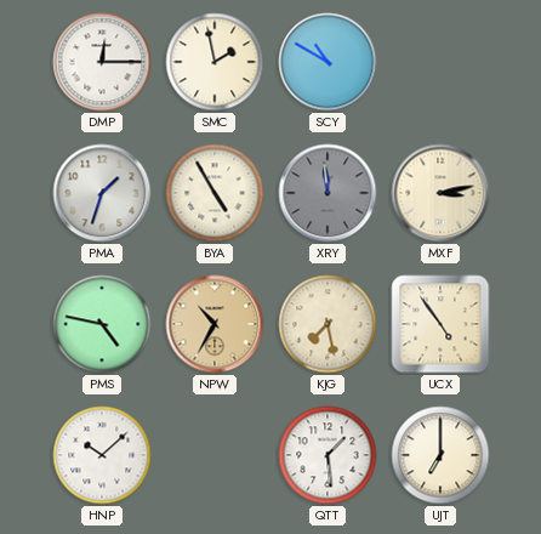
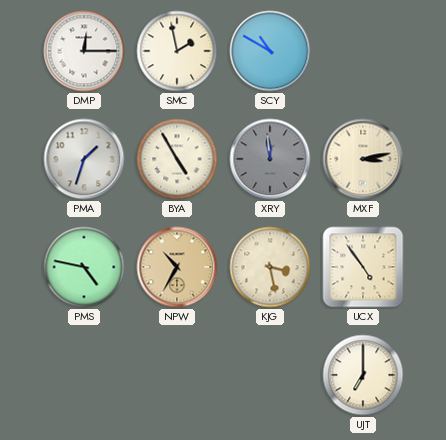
KJG: 7:28 -> 3:28 (270, 267)
HNP: 10:08 -> none (102, 455)
QTT: 1:29 -> none (328, 455)
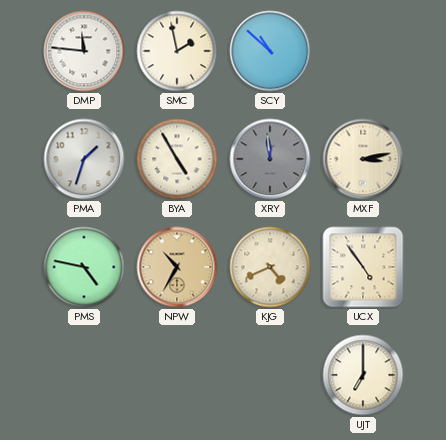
DMP: 12:15 -> 11:46 (84, 51)
SCY: 10:50 -> 10:52 (270, 51)
KJG: 3:28 -> 4:41 (270, 267)
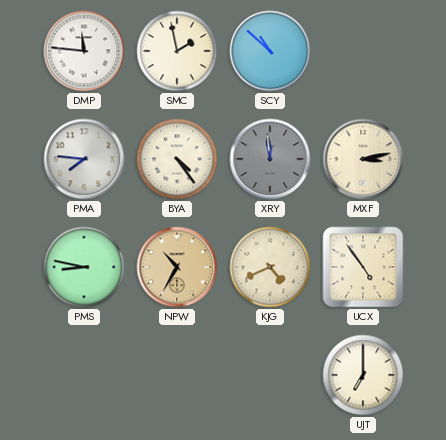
PMA: 1:33 -> 7:46 (84, 159)
BYA: 4:55 -> 4:24 (177, 159)
PMS: 4:47 -> 8:47 (84, 267)
